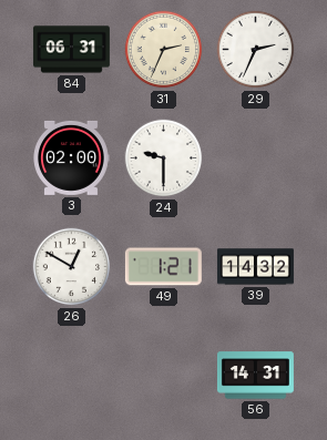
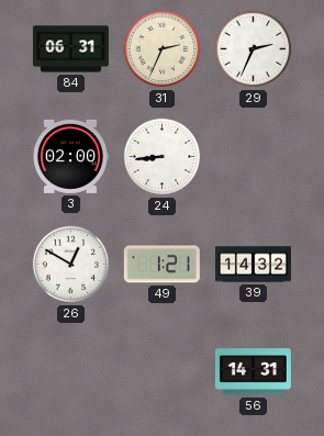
24: 9:30 -> 8:44 (163, 157)
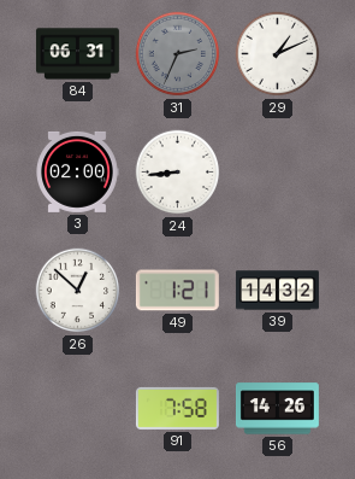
31 dial: cream -> grey (178, 54)
29: 2:34 -> 1:11 (278, 54)
26: 12:50 -> 12:52 (78, 291)
91: none -> 7:58 (177, 408)
56: 14:31 -> 14:26 (277, 409)
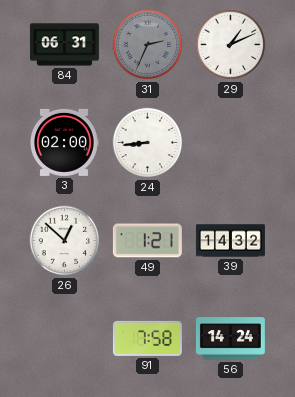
56: 14:26 -> 14:24 (230, 339)
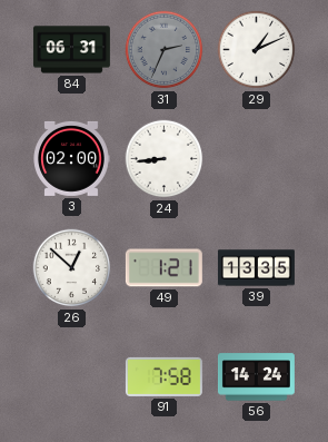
39: 14:32 -> 13:35 (256, 268)
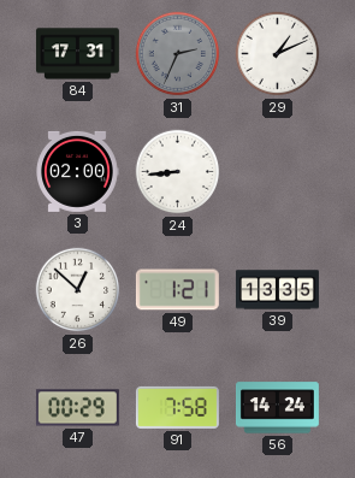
84: 06:31 -> 17:31 (77, 54)
47: none -> 00:29 (77, 408)
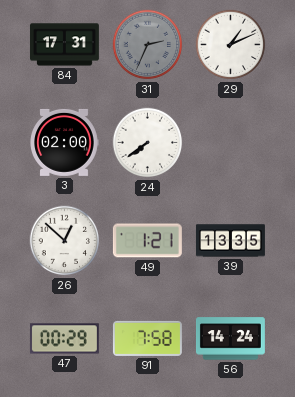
24: 8:44 -> 7:39 (148, 143)
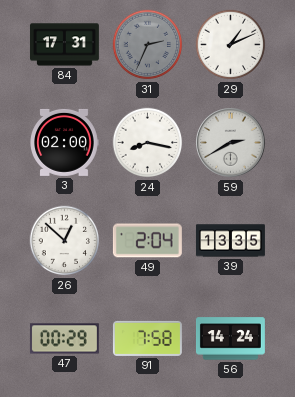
24: 7:39 -> 8:17 (148, 143)
59: none -> 2:40 (231, 143)
49: 1:21 -> 2:04 (147, 241)
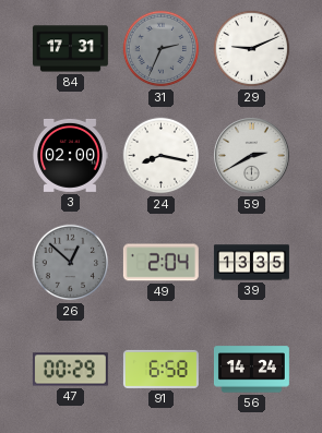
29: 1:11 -> 9:11 (252, 49)
26 dial: white -> grey (71, 263)
91: 7:58 -> 6:58 (160, 369)
